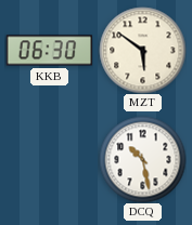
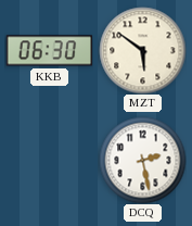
DCQ: 10:28 -> 2:28 (142, 160)
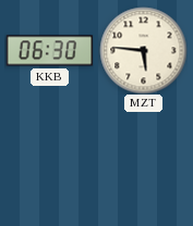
MZT: 5:51 -> 5:46 (143, 50)
DCQ: 2:28 -> none (142, 160)
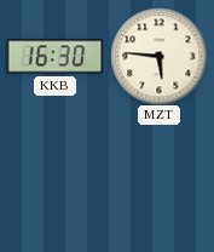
KKB: 06:30 -> 16:30 (54, 57)
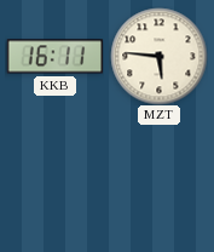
KKB: 16:30 -> 16:11 (54, 57)
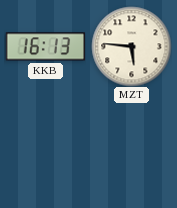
KKB: 16:11 -> 16:13 (45, 47)
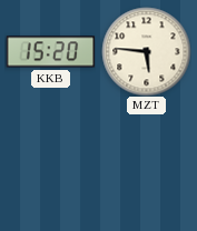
KKB: 16:13 -> 15:20 (50, 52)
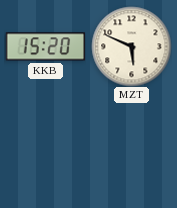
MZT: 5:46 -> 5:49 (131, 46)
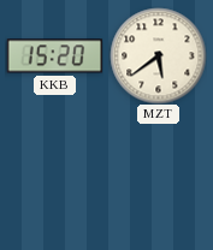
MZT: 5:49 -> 5:39 (158, 55)
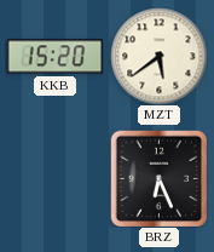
BRZ: none -> 6:26 (158, 178)
